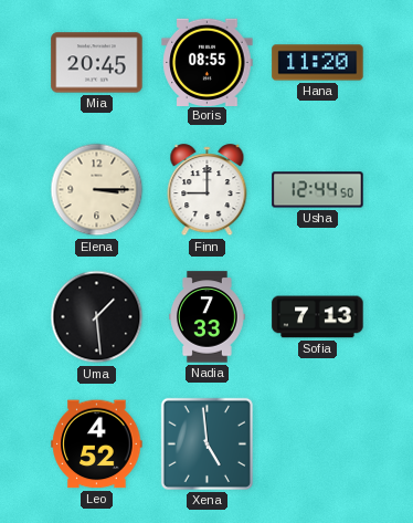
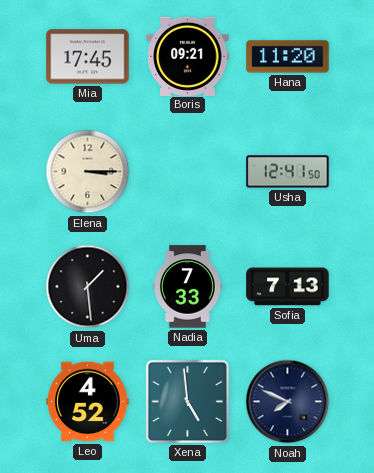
Mia: 20:45 -> 17:45 (88, 57)
Boris: 08:55 -> 09:21 (188, 56)
Finn: 9:00 -> none (208, 190)
Usha: 12:44 -> 12:41 (288, 172)
Noah: none -> 7:49 (288, 402)
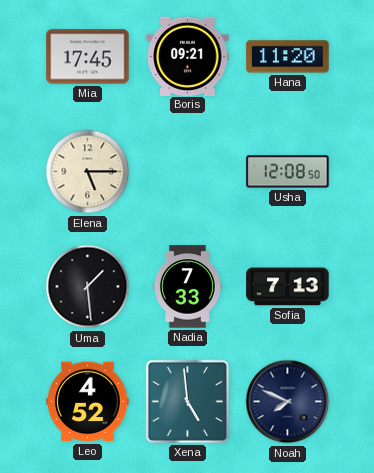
Elena: 3:15 -> 5:15 (88, 172)
Usha: 12:41 -> 12:08 (288, 172)
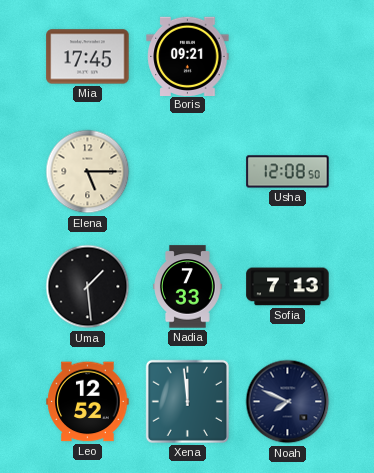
Hana: 11:20 -> none (288, 57)
Leo: 4:52 -> 12:52 (88, 402)
Xena: 4:59 -> 11:59 (187, 401)
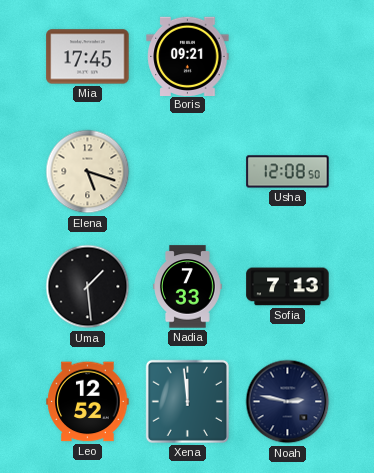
Elena: 5:15 -> 5:18 (88, 172)
Noah: 7:49 -> 2:47 (288, 402)
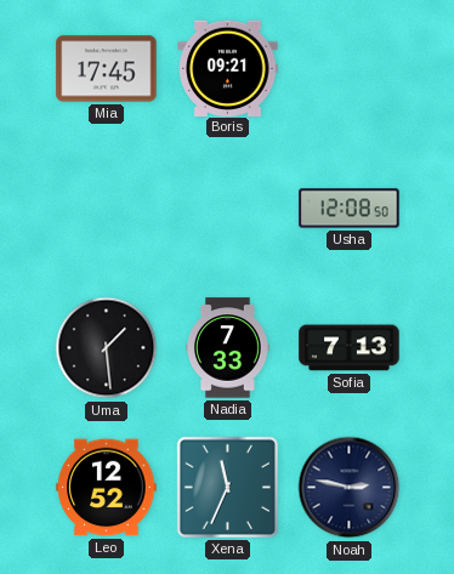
Elena: 5:18 -> none (88, 172)
Xena: 11:59 -> 11:34 (227, 487)
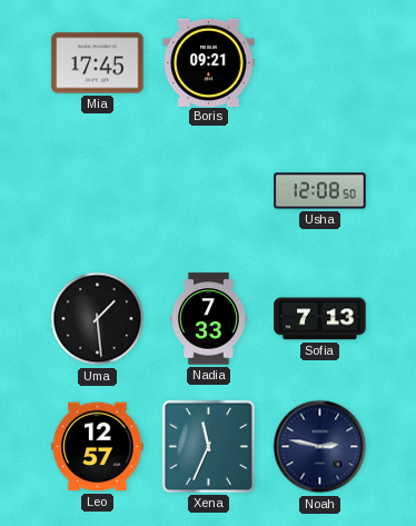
Leo: 12:52 -> 12:57 (98, 447)
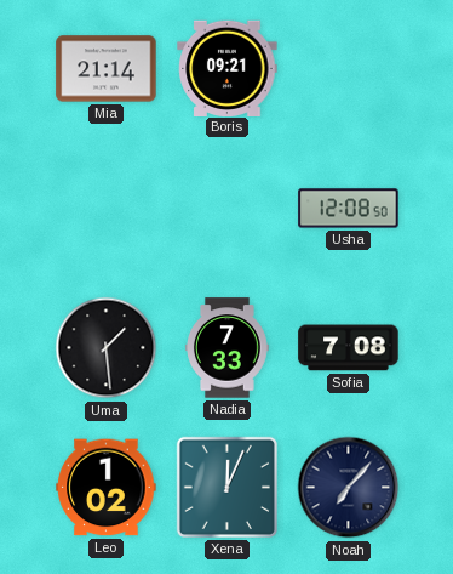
Mia: 17:45 -> 21:14 (107, 69)
Sofia: 7:13 -> 7:08 (349, 348)
Leo: 12:57 -> 1:02 (107, 488)
Xena: 11:34 -> 12:04 (226, 487)
Noah: 2:47 -> 7:07 (349, 488)
